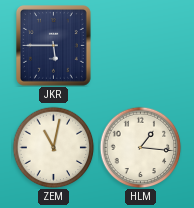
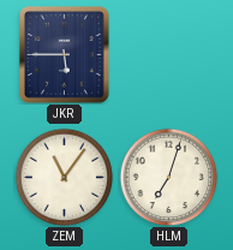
ZEM: 11:02 -> 11:06 (64, 177)
HLM: 1:16 -> 7:03 (168, 177)
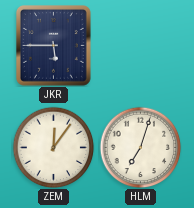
ZEM: 11:06 -> 12:06 (53, 147)
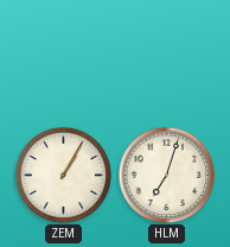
JKR: 5:45 -> none (54, 46)
ZEM: 12:06 -> 1:05 (63, 175)
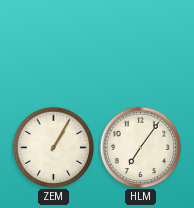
HLM: 7:03 -> 7:06 (140, 147)
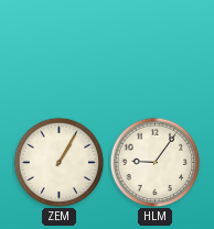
HLM: 7:06 -> 9:06 (154, 162)
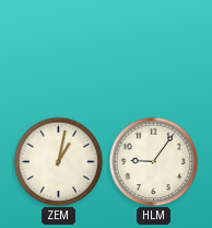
ZEM: 1:05 -> 1:02 (58, 161)
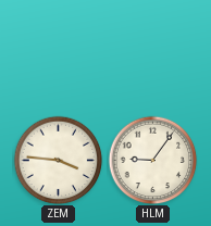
ZEM: 1:02 -> 3:46 (58, 160)
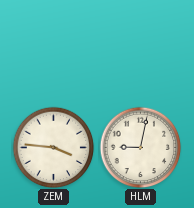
HLM: 9:06 -> 9:02 (140, 147)
